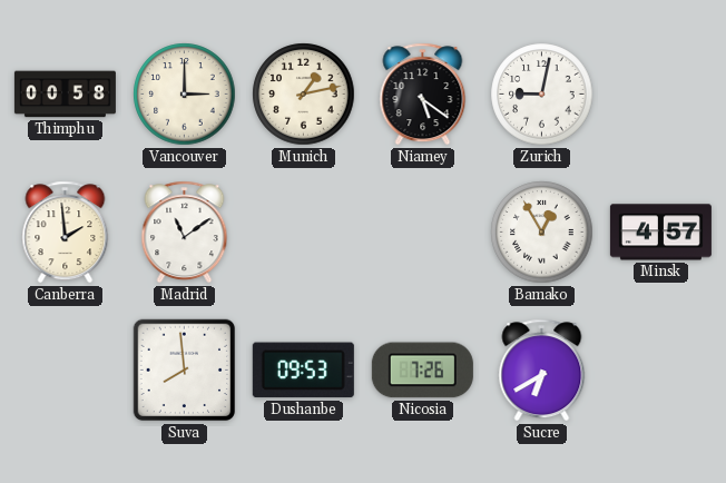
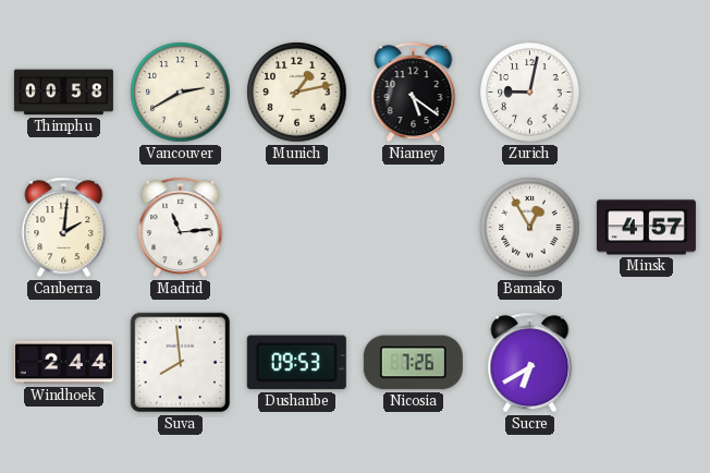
Vancouver: 3:00 -> 2:40 (181, 93)
Canberra: 1:59 -> 2:01 (64, 228)
Madrid: 11:09 -> 11:14 (181, 228)
Windhoek: none -> 2:44 (63, 363)
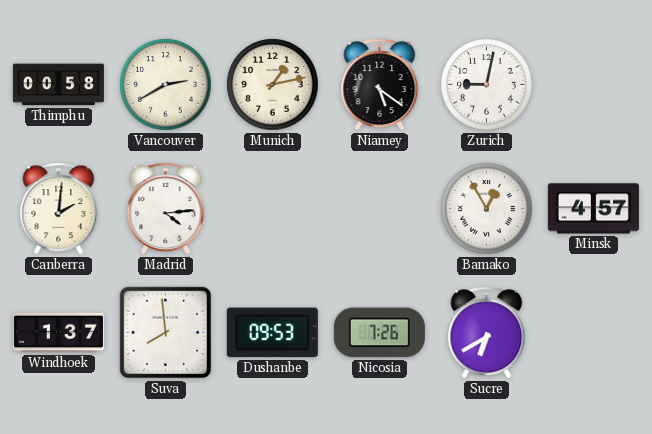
Madrid: 11:14 -> 4:14 (166, 209)
Windhoek: 2:44 -> 1:37 (58, 333)
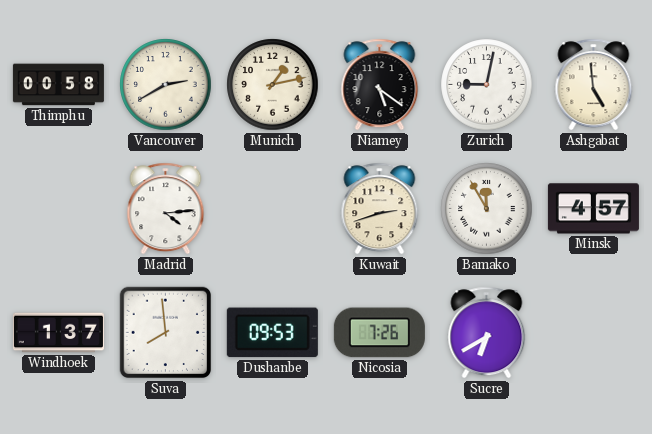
Ashgabat: none -> 4:59 (594, 85)
Canberra: 2:01 -> none (59, 209)
Kuwait: none -> 2:42 (380, 209)
Bamako: 12:55 -> 11:55 (487, 209)
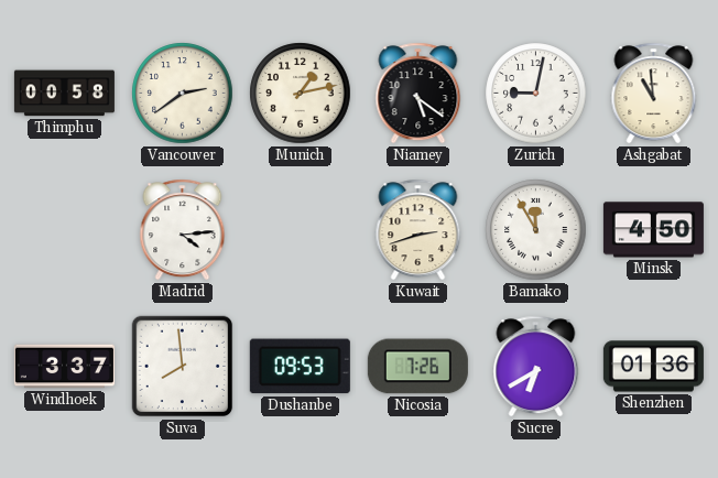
Vancouver: 2:40 -> 2:39 (183, 94)
Ashgabat: 4:59 -> 10:59 (654, 94)
Minsk: 4:57 -> 4:50 (653, 230)
Windhoek: 1:37 -> 3:37 (64, 367)
Shenzhen: none -> 01:36 (653, 367)
